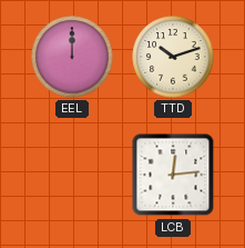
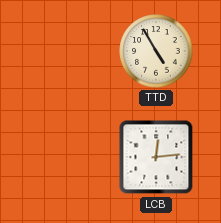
EEL: 12:00 -> none (72, 57)
TTD: 10:12 -> 4:55 (156, 51)
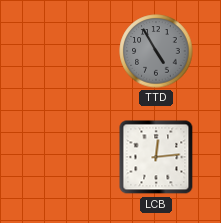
TTD dial: cream -> grey (156, 51)
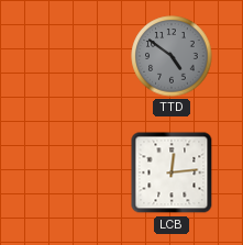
TTD: 4:55 -> 4:51 (172, 56)
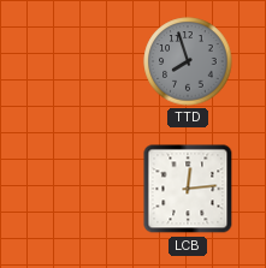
TTD: 4:51 -> 7:57 (188, 61)
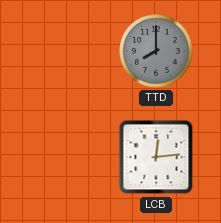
TTD: 7:57 -> 8:00 (156, 51)
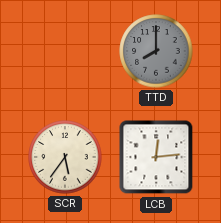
SCR: none -> 5:36 (65, 157)
